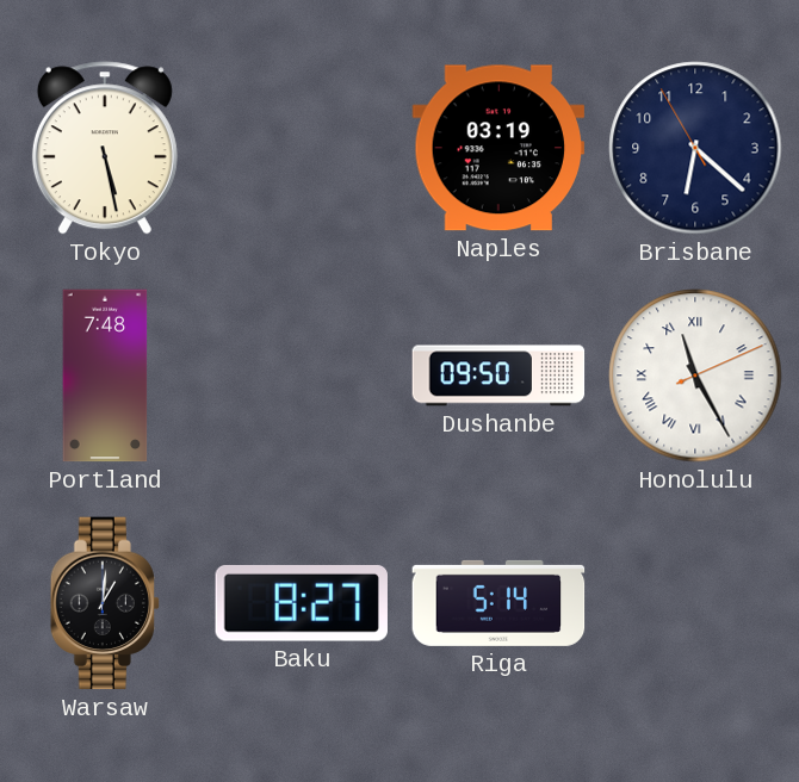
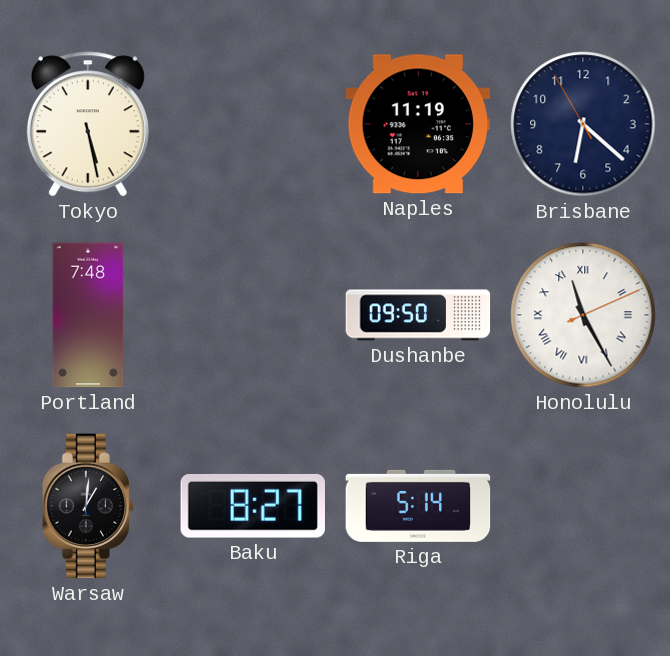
Naples: 03:19 -> 11:19 (418, 124)
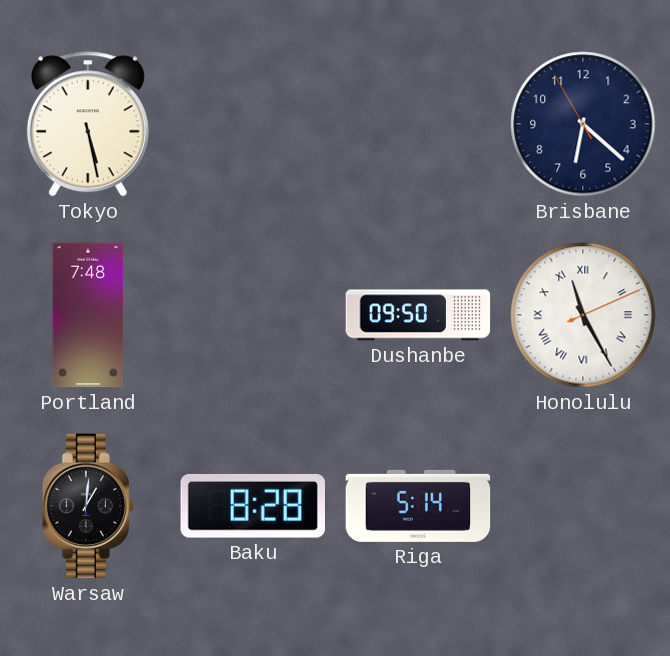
Naples: 11:19 -> none (418, 124)
Baku: 8:27 -> 8:28 (253, 506)
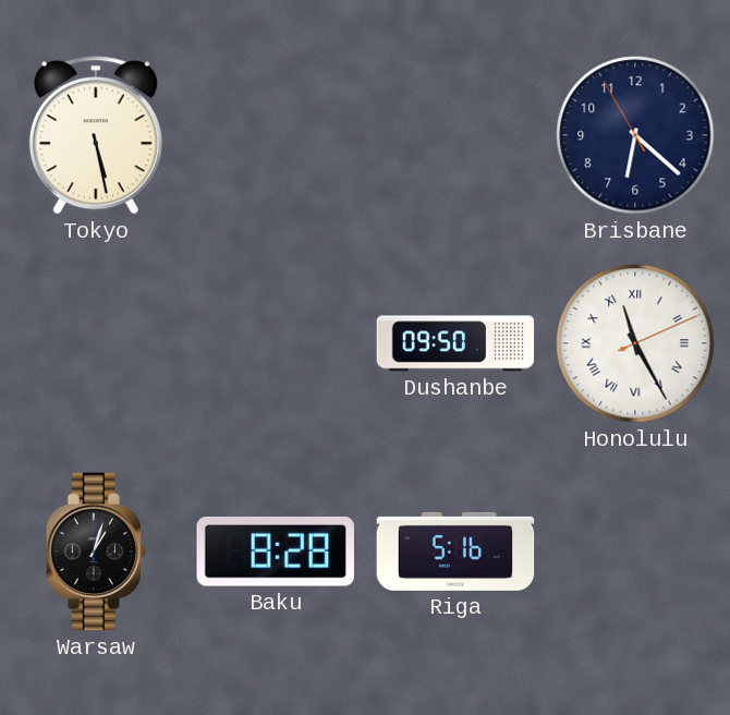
Portland: 7:48 -> none (88, 315)
Warsaw: 1:01 -> 1:03 (96, 552)
Riga: 5:14 -> 5:16 (455, 552)
